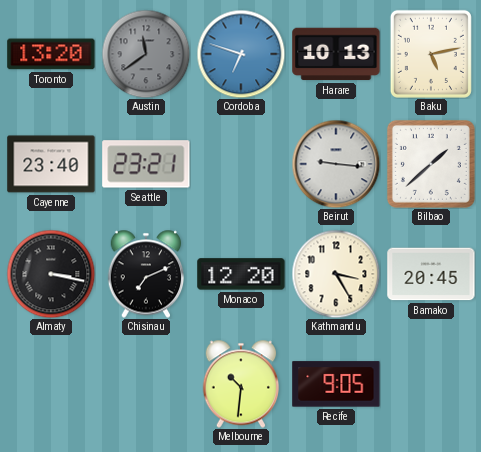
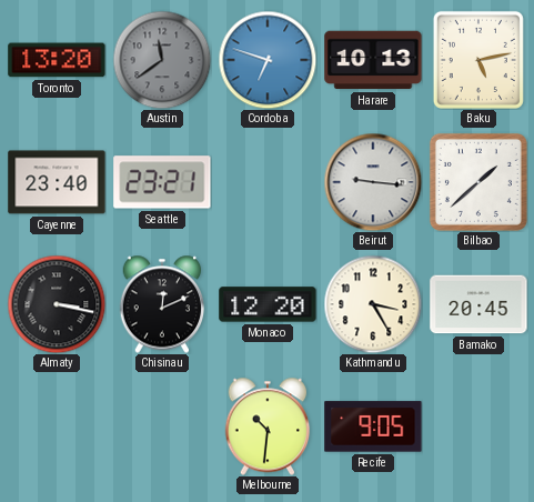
Chisinau: 7:11 -> 12:11 (162, 304)
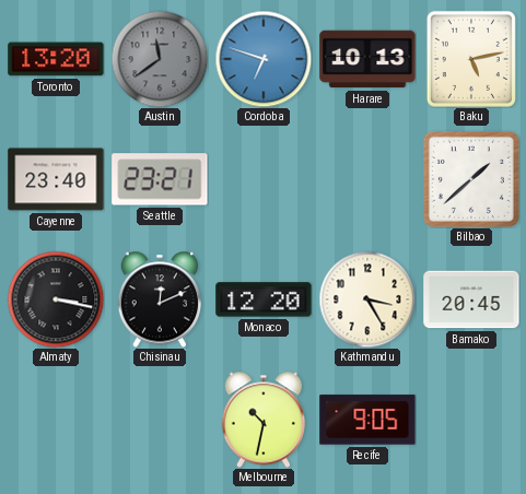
Beirut: 9:16 -> none (373, 182)
Melbourne: 10:31 -> 10:32 (264, 420)
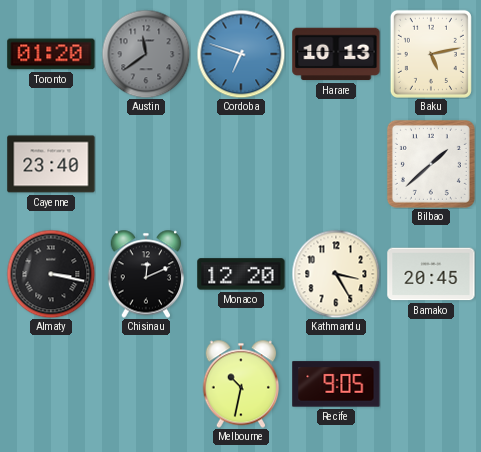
Toronto: 13:20 -> 01:20 (51, 54)
Seattle: 23:21 -> none (160, 179)
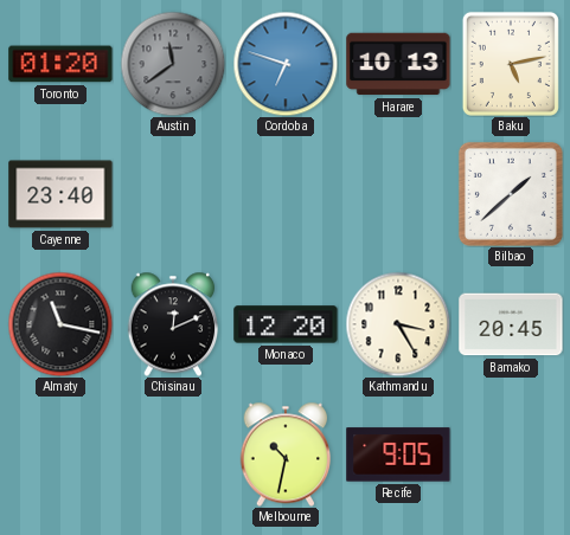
Almaty: 3:17 -> 11:17 (60, 324)
